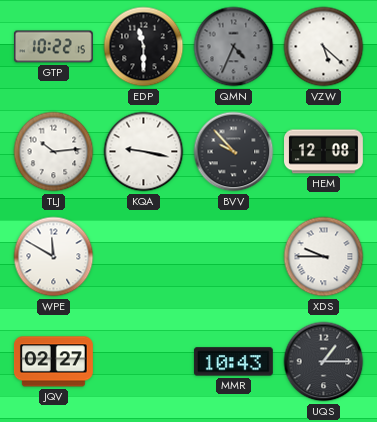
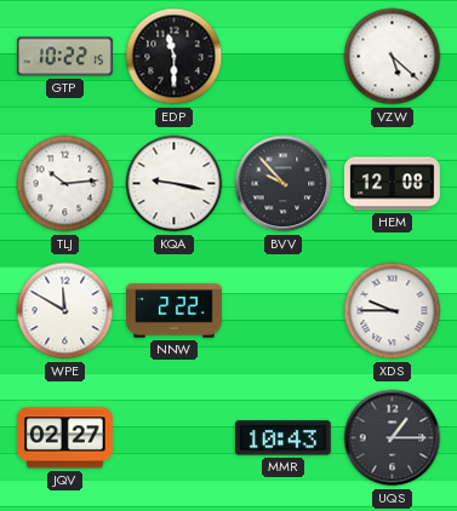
QMN: 4:34 -> none (234, 47)
NNW: none -> 2:22 (175, 311)
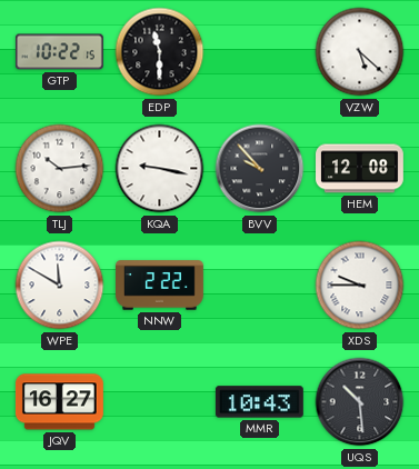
JQV: 02:27 -> 16:27 (59, 402)
UQS: 1:15 -> 10:29 (360, 402)
